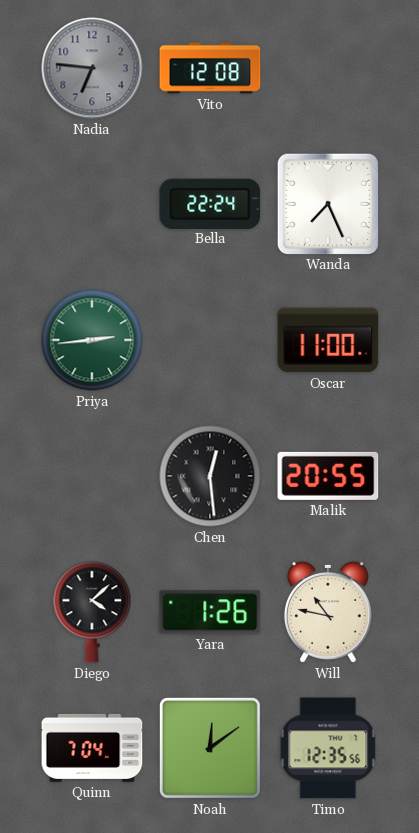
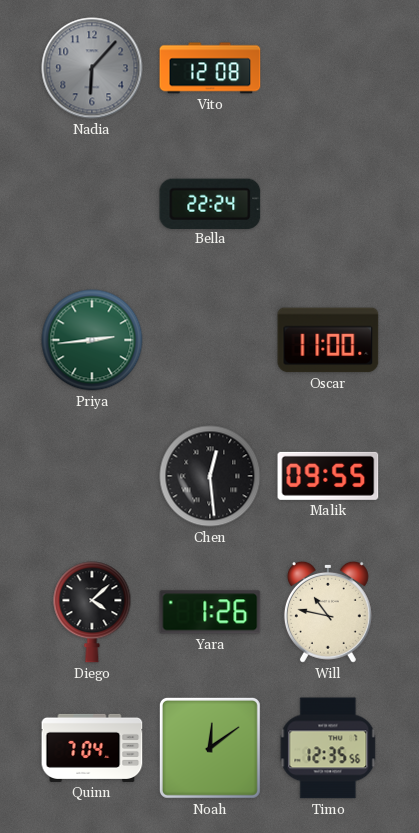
Nadia: 6:46 -> 6:07 (92, 68)
Wanda: 7:26 -> none (327, 203)
Malik: 20:55 -> 09:55 (328, 476)
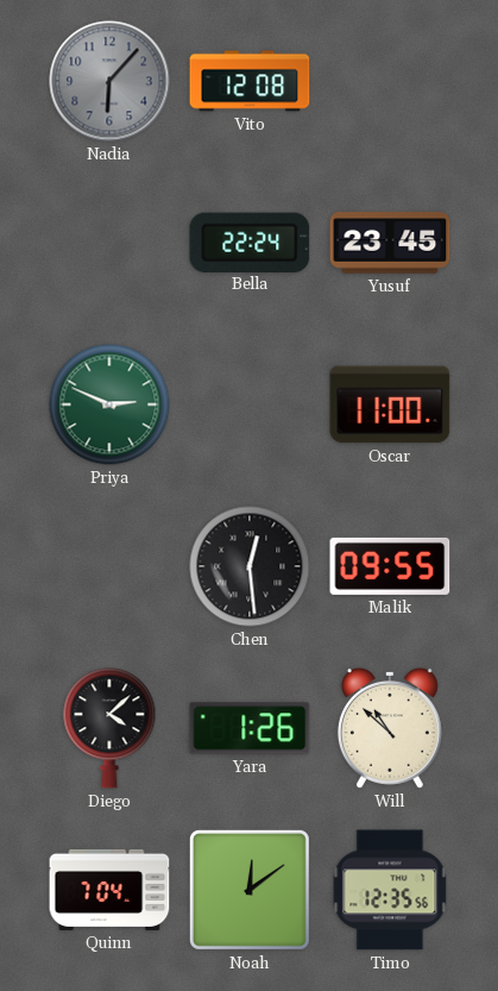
Yusuf: none -> 23:45 (390, 243)
Priya: 2:44 -> 2:49 (109, 404)
Will: 10:47 -> 10:52 (390, 728)
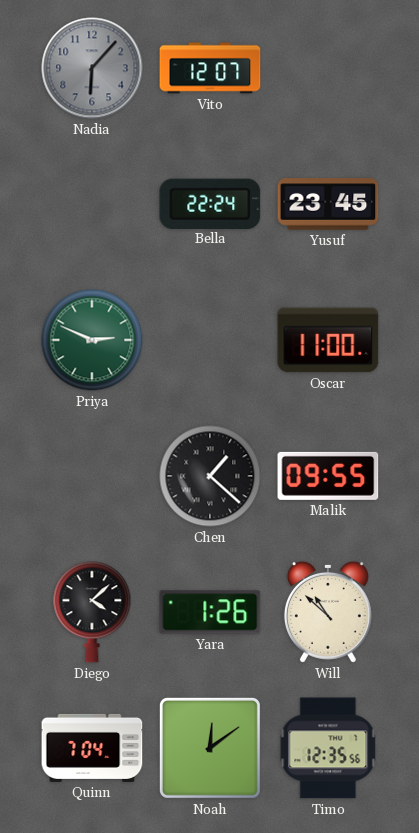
Vito: 12:08 -> 12:07 (210, 68)
Chen: 12:29 -> 1:22 (210, 476)
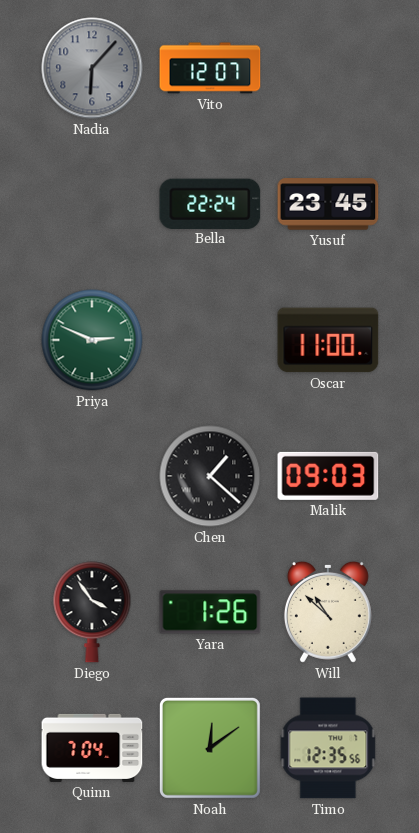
Malik: 09:55 -> 09:03 (328, 476)
Diego: 4:08 -> 3:54 (92, 612)
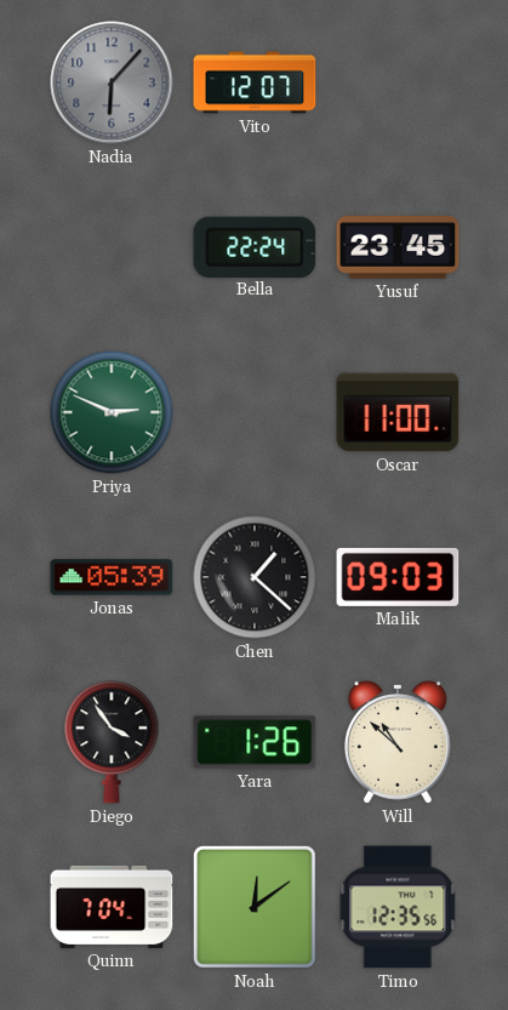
Jonas: none -> 05:39 (112, 577)
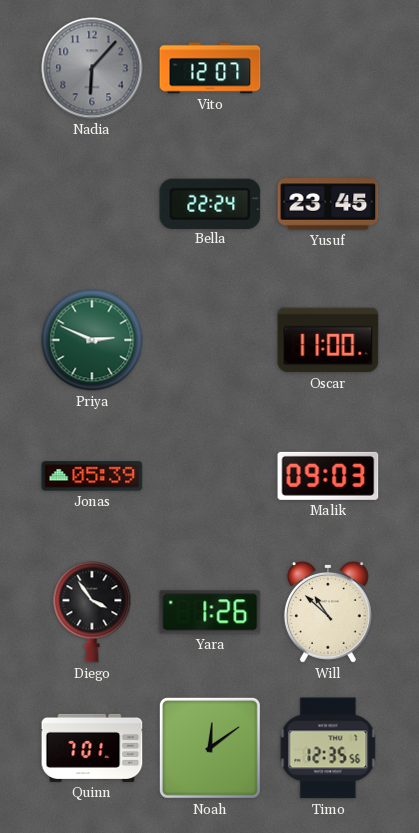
Chen: 1:22 -> none (255, 577)
Quinn: 7:04 -> 7:01 (92, 748)
